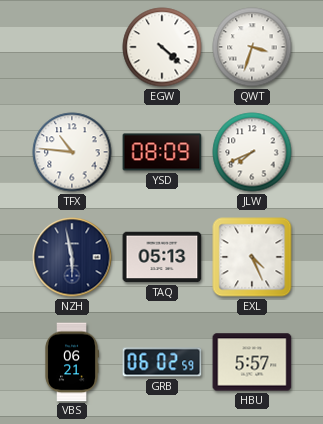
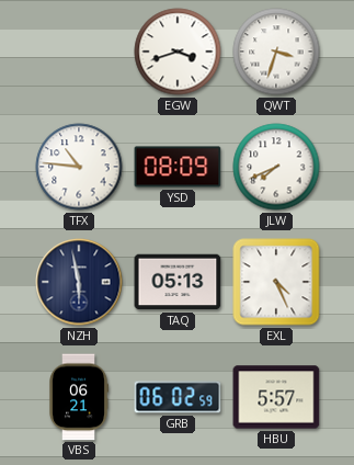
EGW: 4:22 -> 3:42 (178, 52)
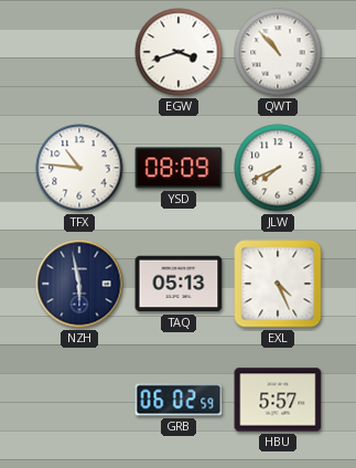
QWT: 3:33 -> 10:53 (278, 52)
VBS: 06:21 -> none (79, 397)
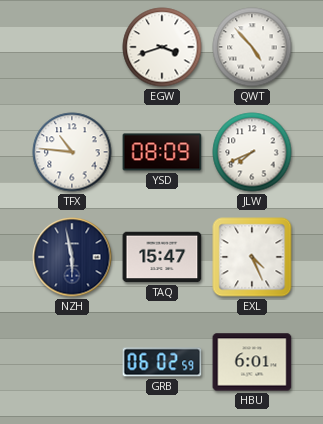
QWT: 10:53 -> 4:53 (252, 47)
TAQ: 05:13 -> 15:47 (162, 257)
HBU: 5:57 -> 6:01 (252, 362)
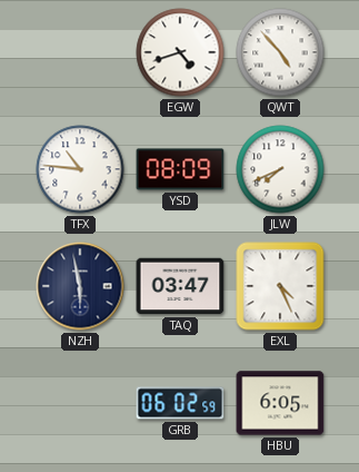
EGW: 3:42 -> 4:42 (180, 52)
TAQ: 15:47 -> 03:47 (180, 286)
HBU: 6:01 -> 6:05 (280, 403)
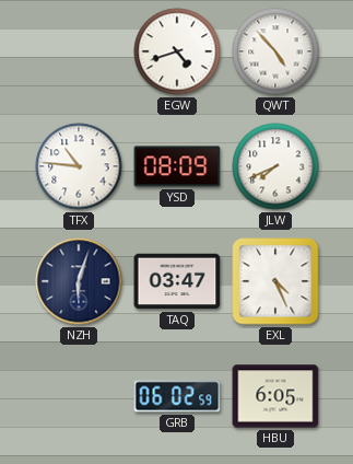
NZH: 5:58 -> 6:03 (79, 281)
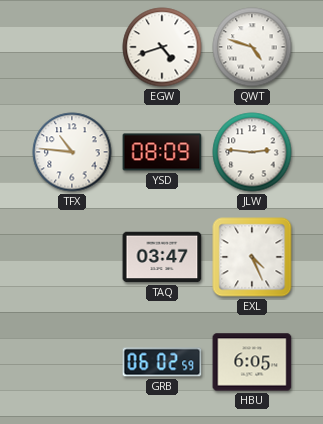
QWT: 4:53 -> 4:48 (252, 47)
JLW: 7:41 -> 2:46 (252, 152)
NZH: 6:03 -> none (79, 281)
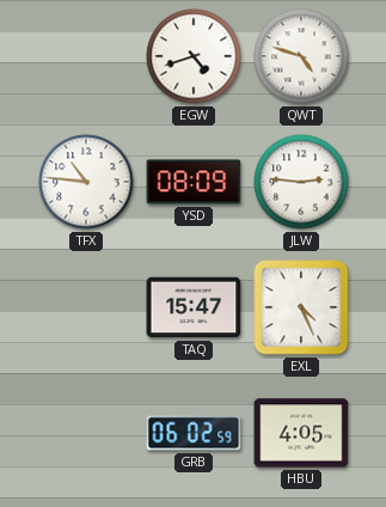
TAQ: 03:47 -> 15:47 (194, 307)
HBU: 6:05 -> 4:05 (301, 433)
